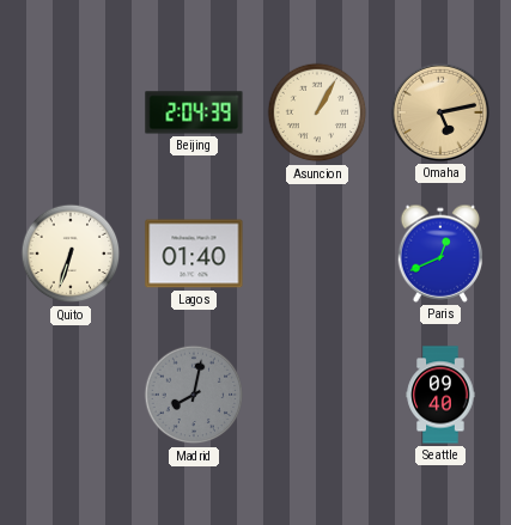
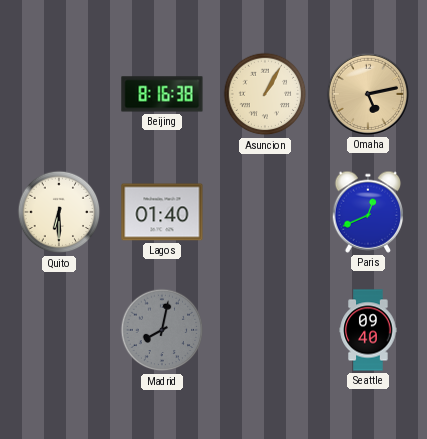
Beijing: 2:04 -> 8:16 (162, 94)
Quito: 6:33 -> 6:30 (59, 212)
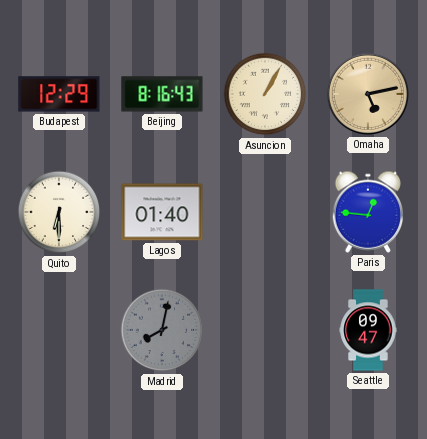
Budapest: none -> 12:29 (59, 94)
Beijing: 8:16:38 -> 8:16:43 (162, 94)
Paris: 12:41 -> 12:46 (368, 212)
Seattle: 09:40 -> 09:47 (368, 330)
